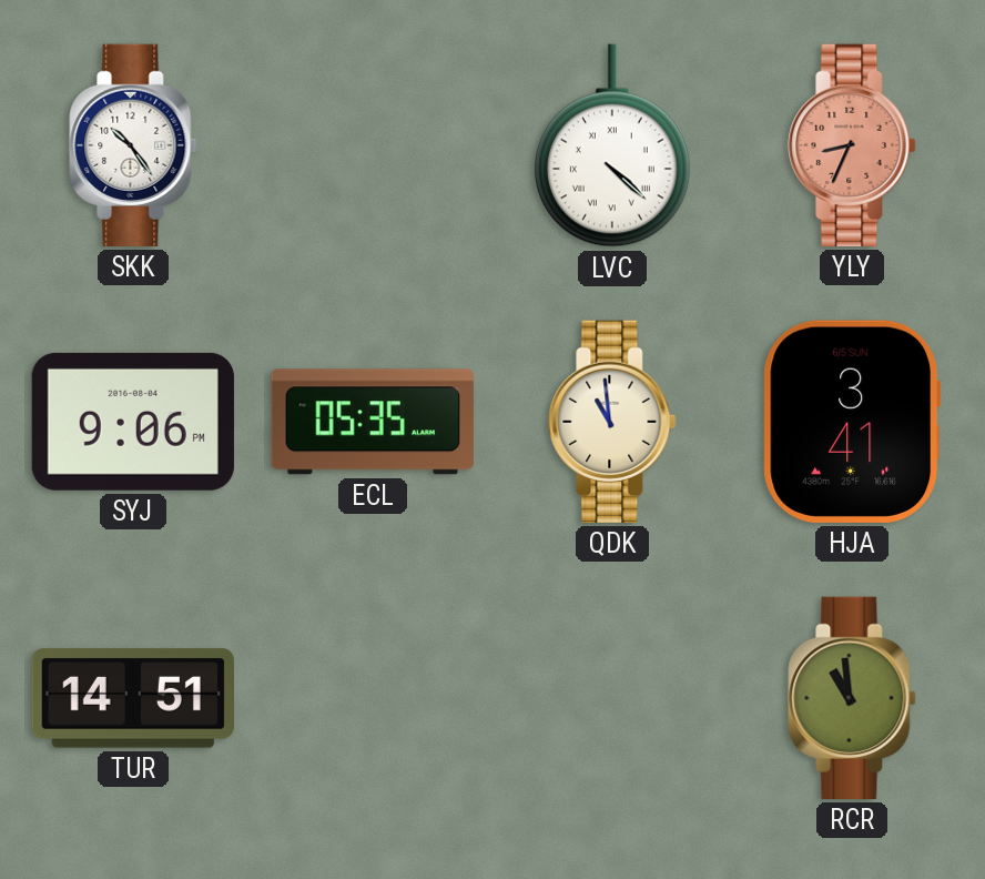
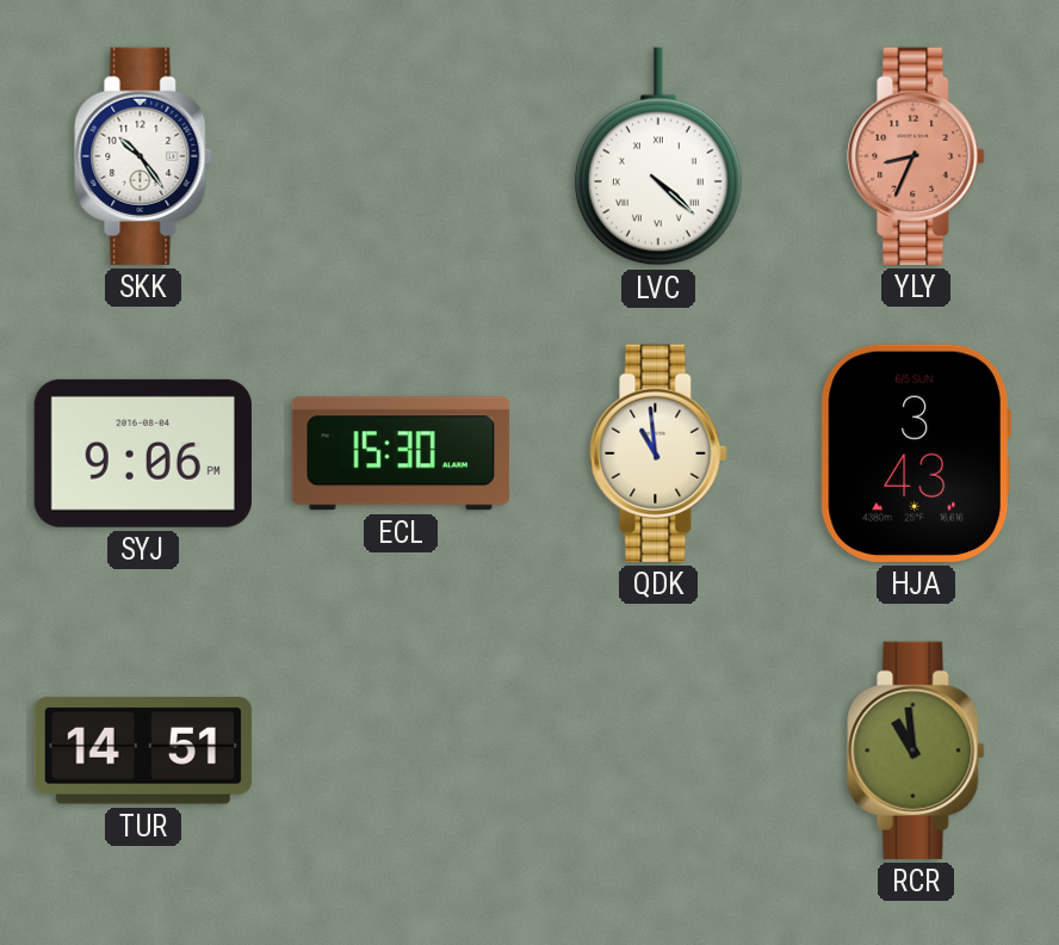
ECL: 05:35 -> 15:30 (401, 453)
HJA: 3:41 -> 3:43 (916, 453)
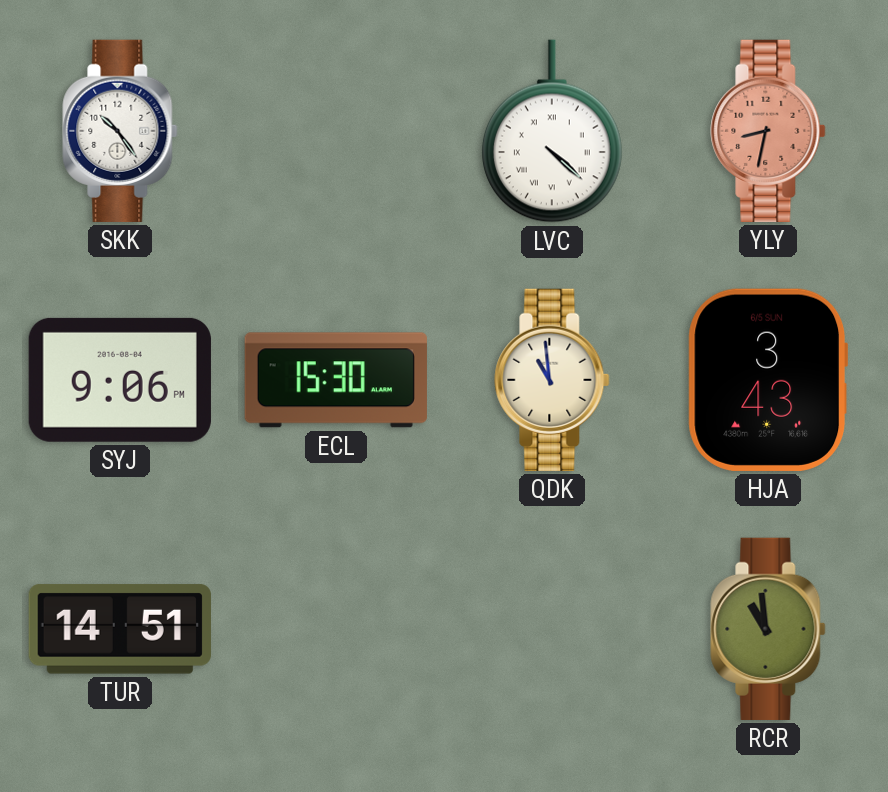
YLY: 8:34 -> 8:32 (768, 131)
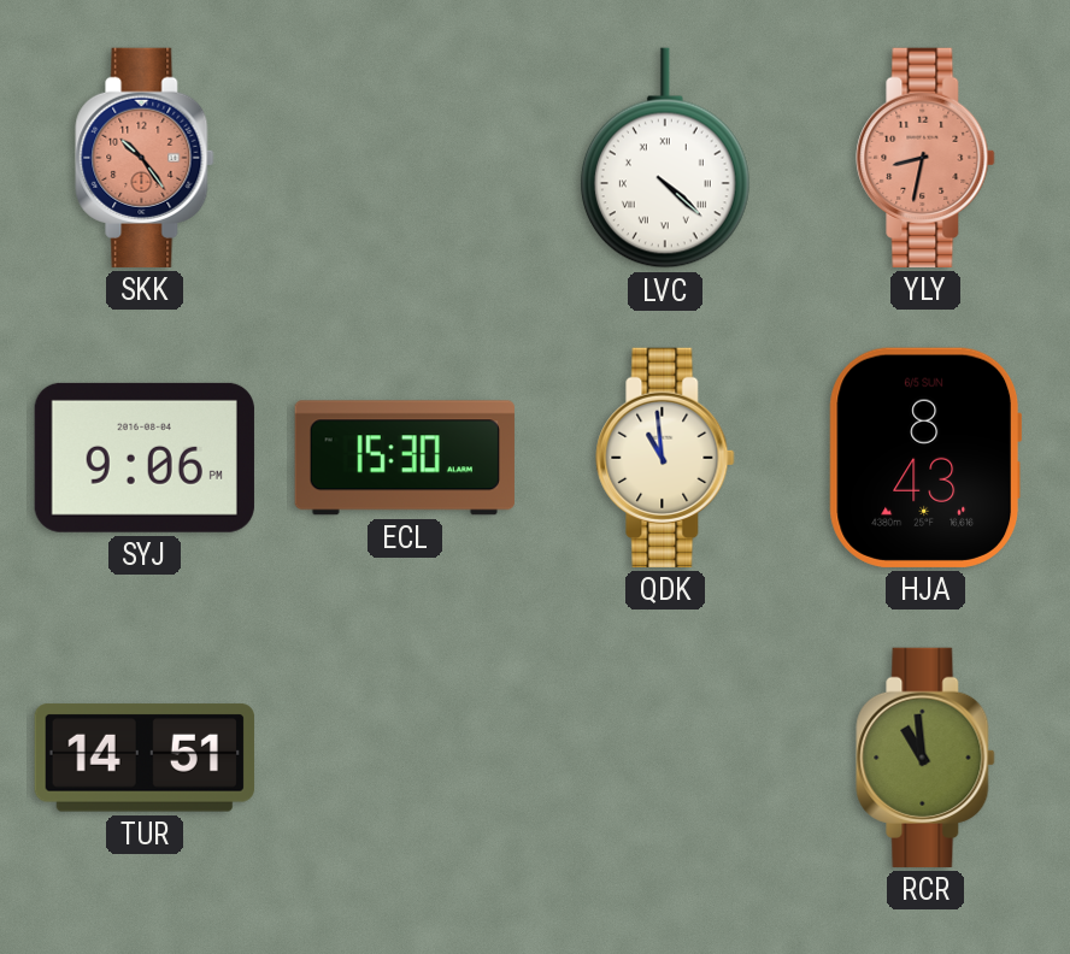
SKK dial: white -> salmon (145, 158)
HJA: 3:43 -> 8:43 (925, 458)
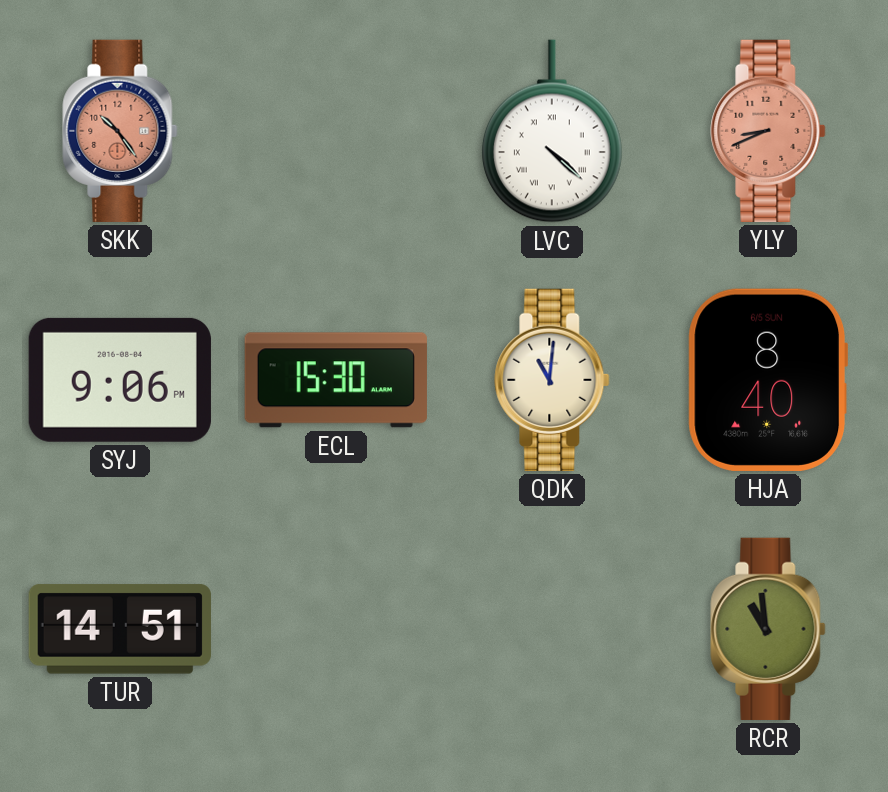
YLY: 8:32 -> 8:41 (768, 131)
QDK: 10:59 -> 11:01 (552, 380)
HJA: 8:43 -> 8:40 (768, 380)
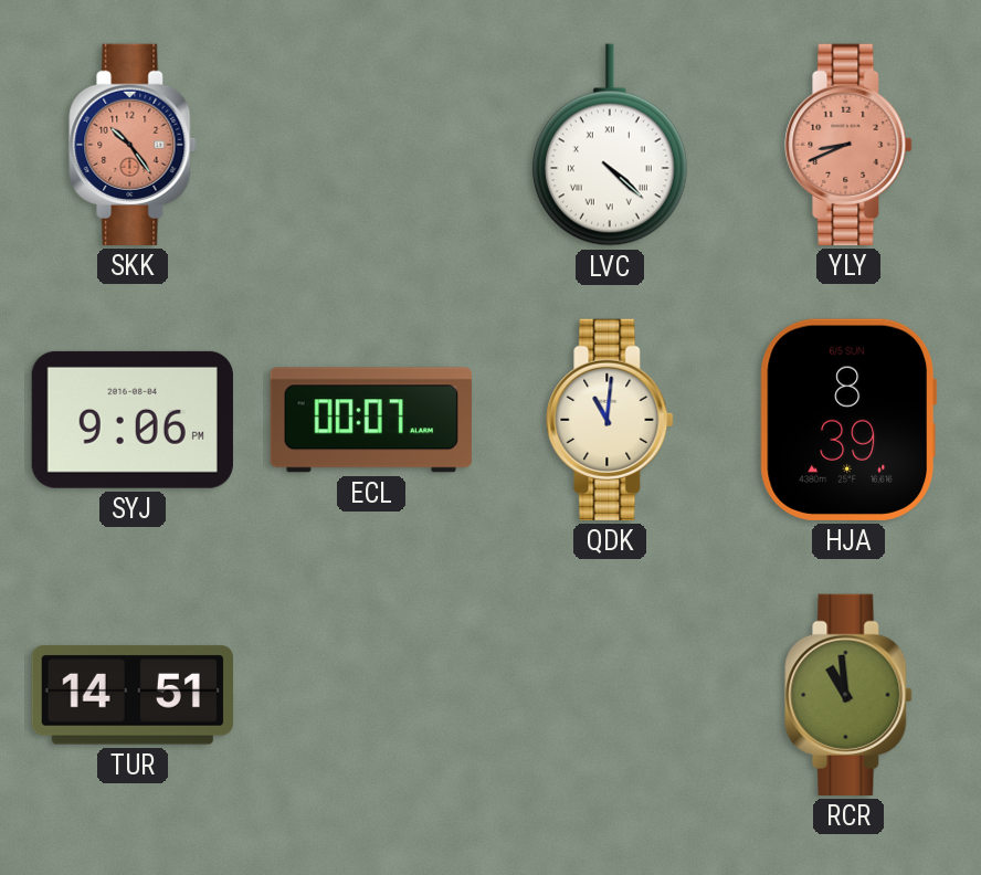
ECL: 15:30 -> 00:07 (371, 420)
HJA: 8:40 -> 8:39 (848, 420)
